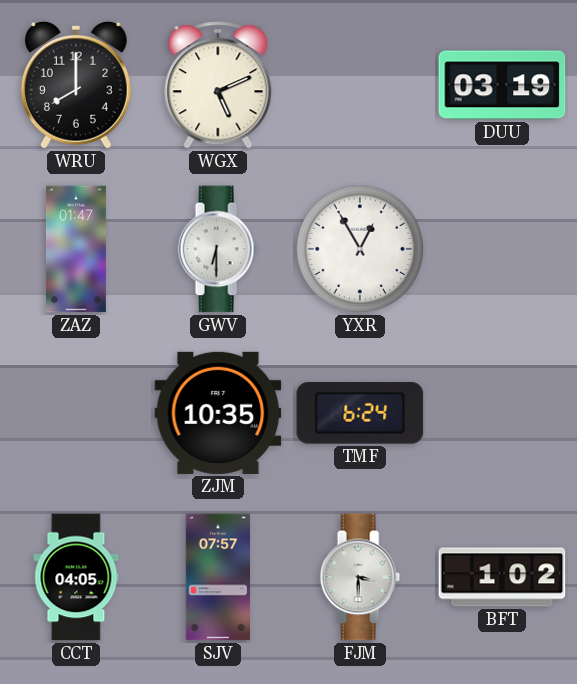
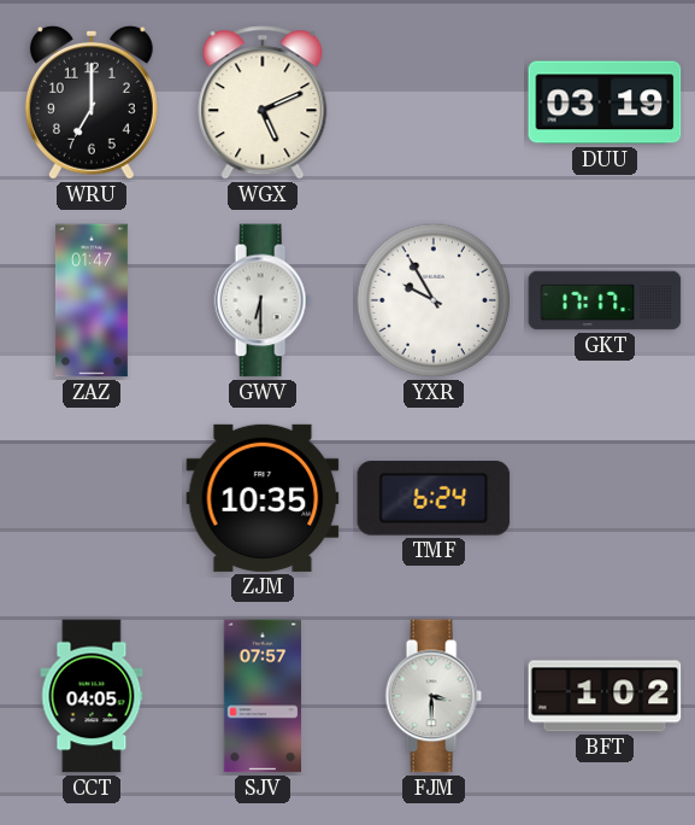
WRU: 8:00 -> 7:00 (92, 103)
YXR: 12:55 -> 9:55 (434, 300)
GKT: none -> 17:17 (605, 300)
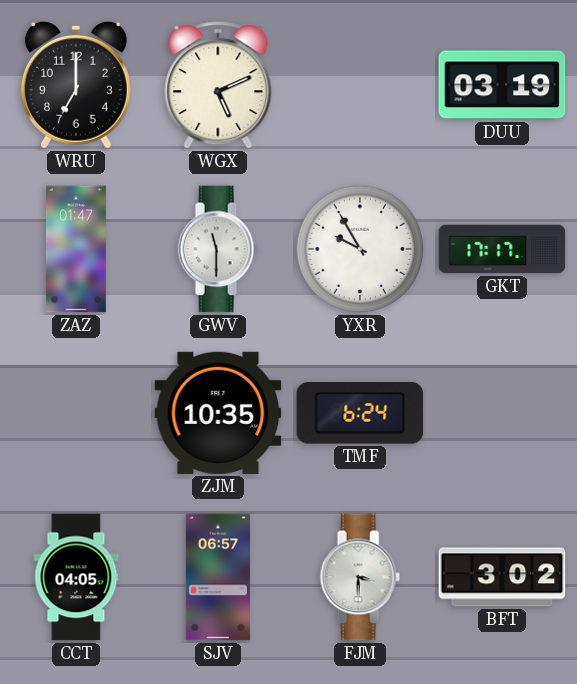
GWV: 6:30 -> 11:30 (218, 249)
SJV: 07:57 -> 06:57 (217, 577)
BFT: 1:02 -> 3:02 (502, 577)
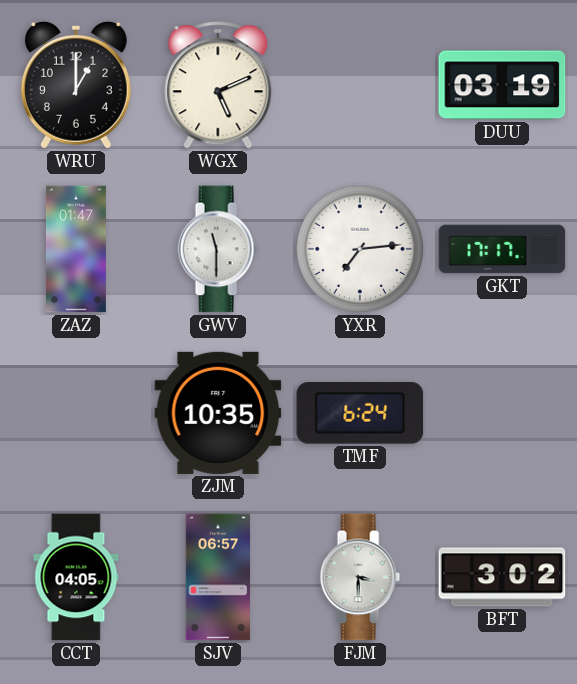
WRU: 7:00 -> 1:00 (76, 85)
YXR: 9:55 -> 7:14 (360, 249)
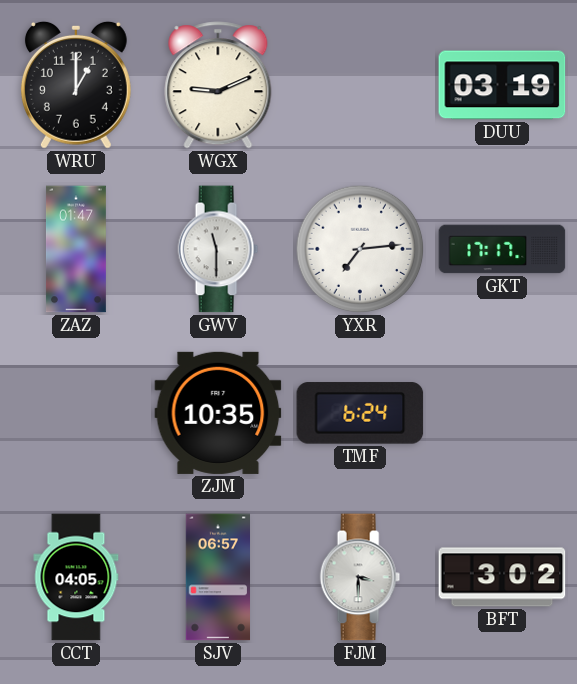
WGX: 5:11 -> 9:11 (218, 85)
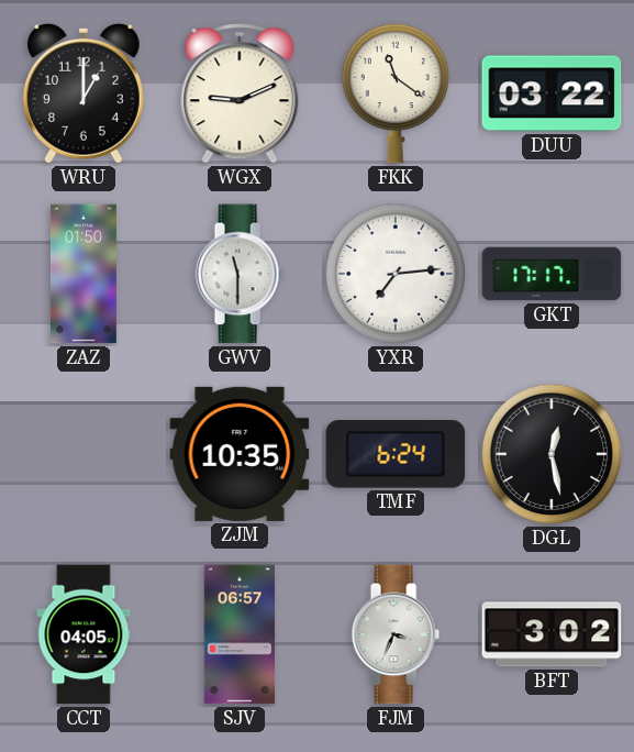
FKK: none -> 11:21 (394, 93)
DUU: 03:19 -> 03:22 (552, 93)
ZAZ: 01:47 -> 01:50 (84, 274)
DGL: none -> 12:28 (552, 454)
FJM: 3:30 -> 3:34 (396, 634)
